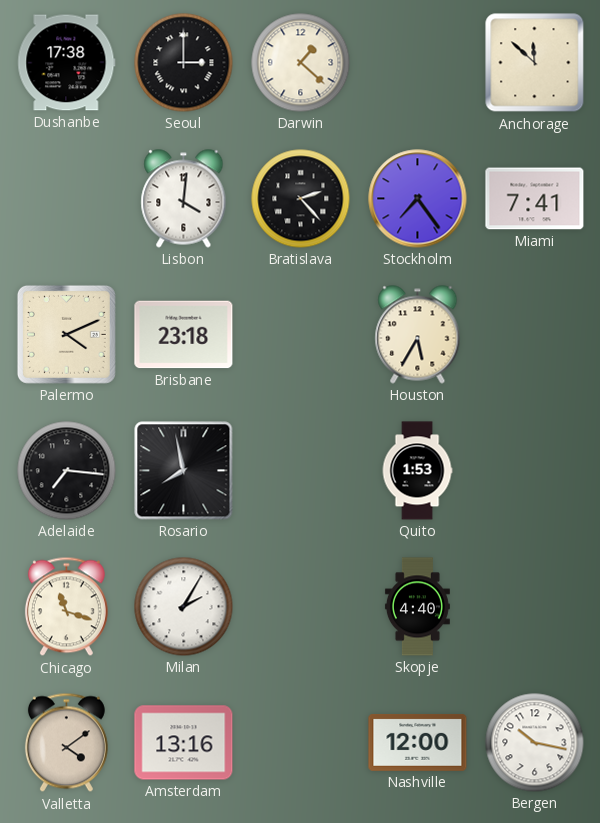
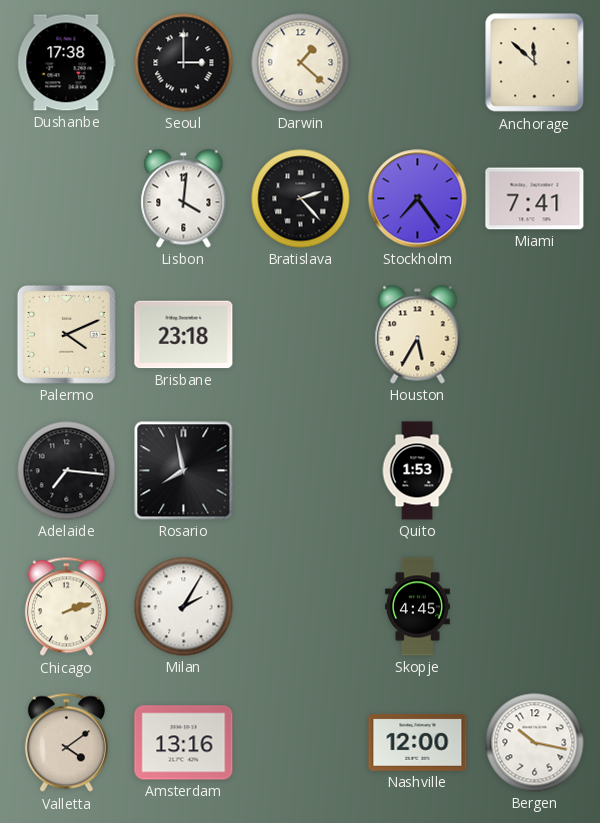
Chicago: 11:18 -> 2:12 (66, 607)
Skopje: 4:40 -> 4:45 (417, 607)
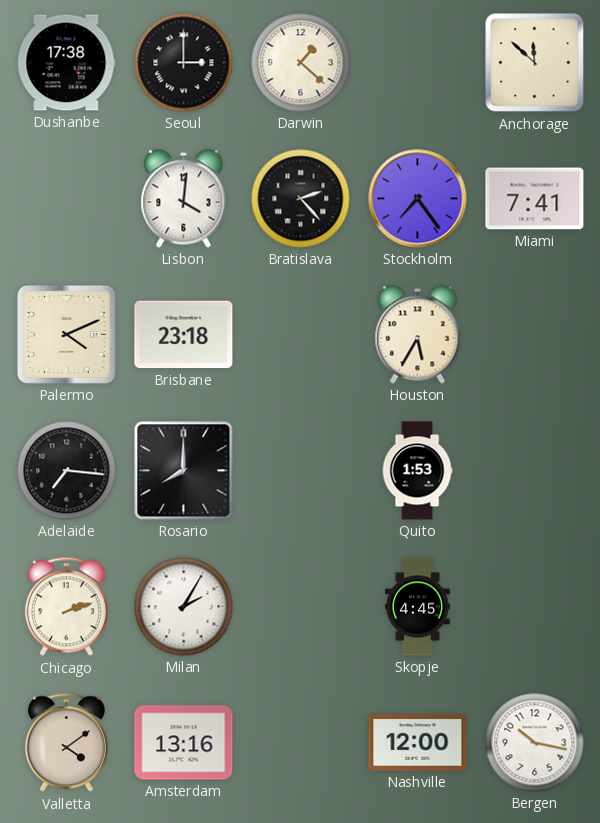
Rosario: 7:58 -> 8:00 (184, 471)
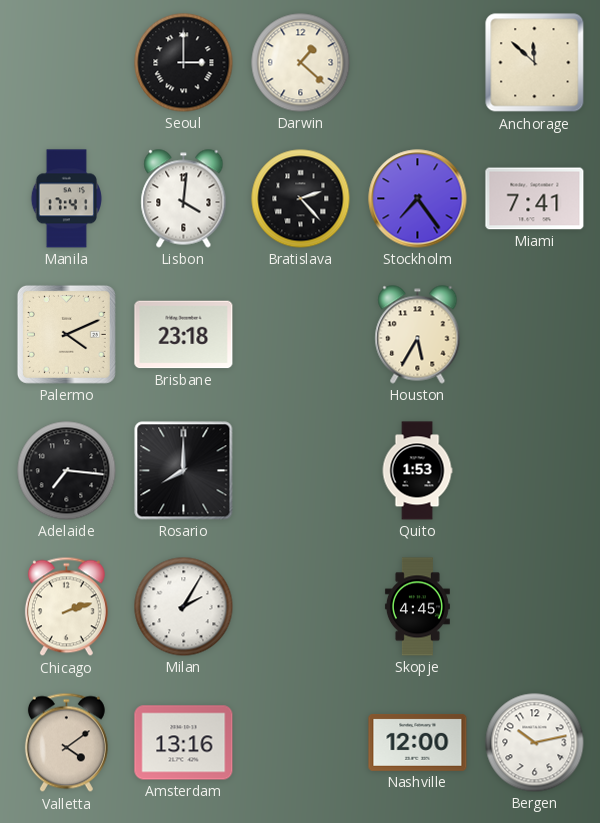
Dushanbe: 17:38 -> none (67, 63)
Manila: none -> 17:41 (66, 199)
Bergen: 10:17 -> 10:13 (535, 743)
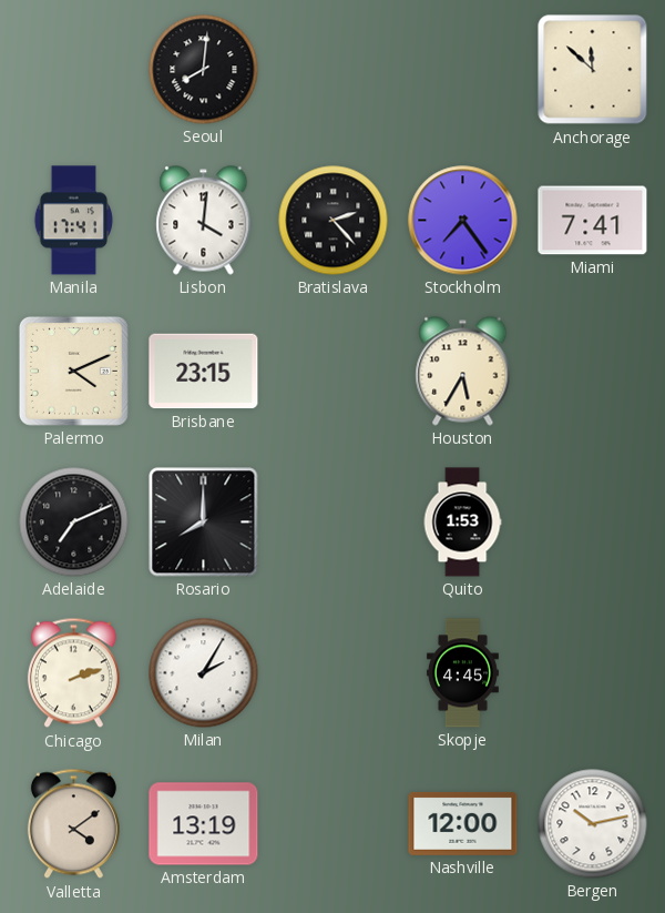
Seoul: 3:00 -> 8:01 (204, 70)
Darwin: 1:22 -> none (301, 63)
Brisbane: 23:18 -> 23:15 (204, 372)
Adelaide: 7:16 -> 7:11 (74, 523)
Amsterdam: 13:16 -> 13:19 (204, 824)
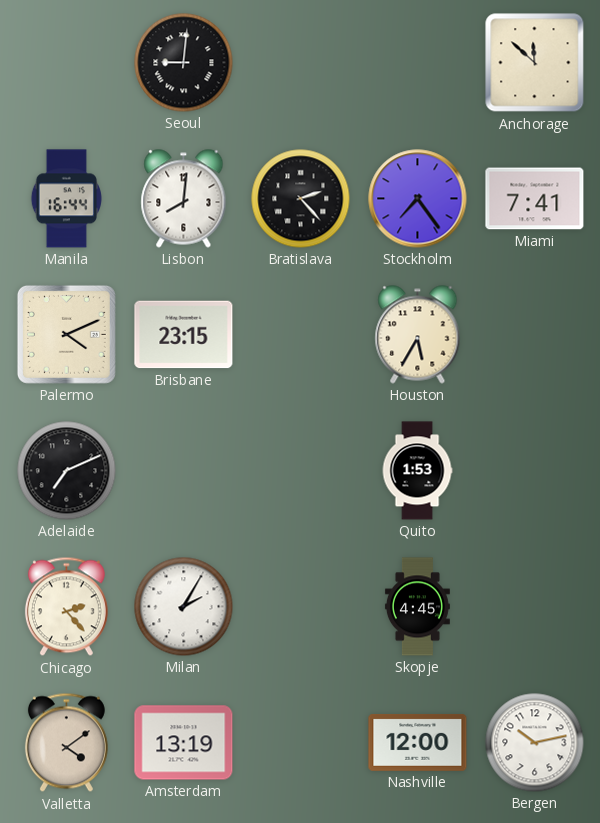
Seoul: 8:01 -> 9:01 (184, 63)
Manila: 17:41 -> 16:44 (66, 199)
Lisbon: 4:01 -> 8:01 (184, 199)
Rosario: 8:00 -> none (204, 523)
Chicago: 2:12 -> 2:23 (66, 607)
